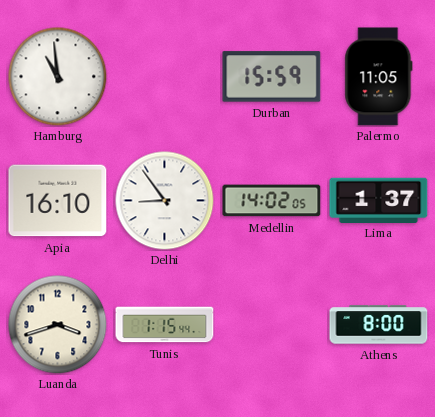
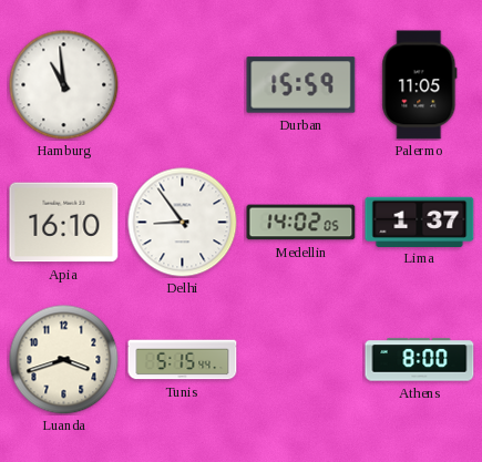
Tunis: 1:15 -> 5:15 (183, 360)
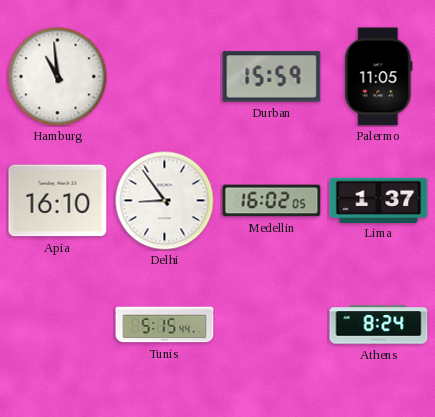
Medellin: 14:02 -> 16:02 (272, 201)
Luanda: 3:42 -> none (64, 360)
Athens: 8:00 -> 8:24 (379, 325)
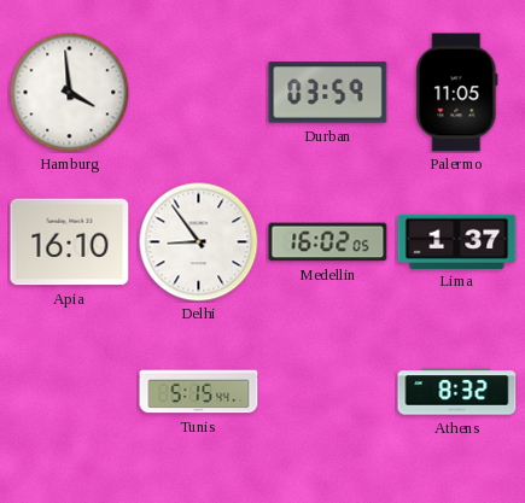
Hamburg: 10:59 -> 3:59 (70, 93)
Durban: 15:59 -> 03:59 (328, 93)
Athens: 8:24 -> 8:32 (457, 392)
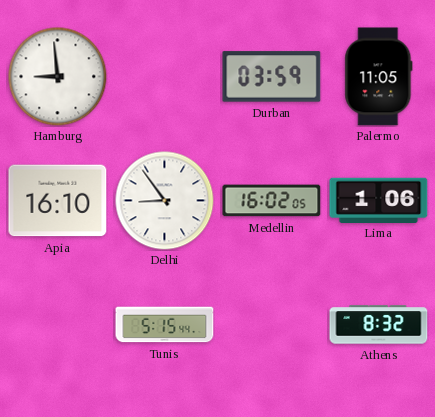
Hamburg: 3:59 -> 8:59 (58, 77)
Lima: 1:37 -> 1:06 (379, 200)
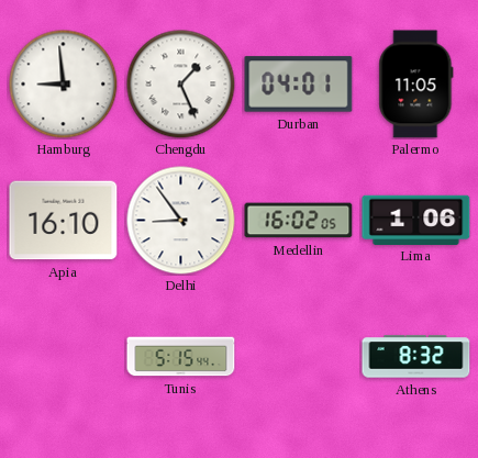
Chengdu: none -> 1:26 (181, 85)
Durban: 03:59 -> 04:01 (299, 85)
